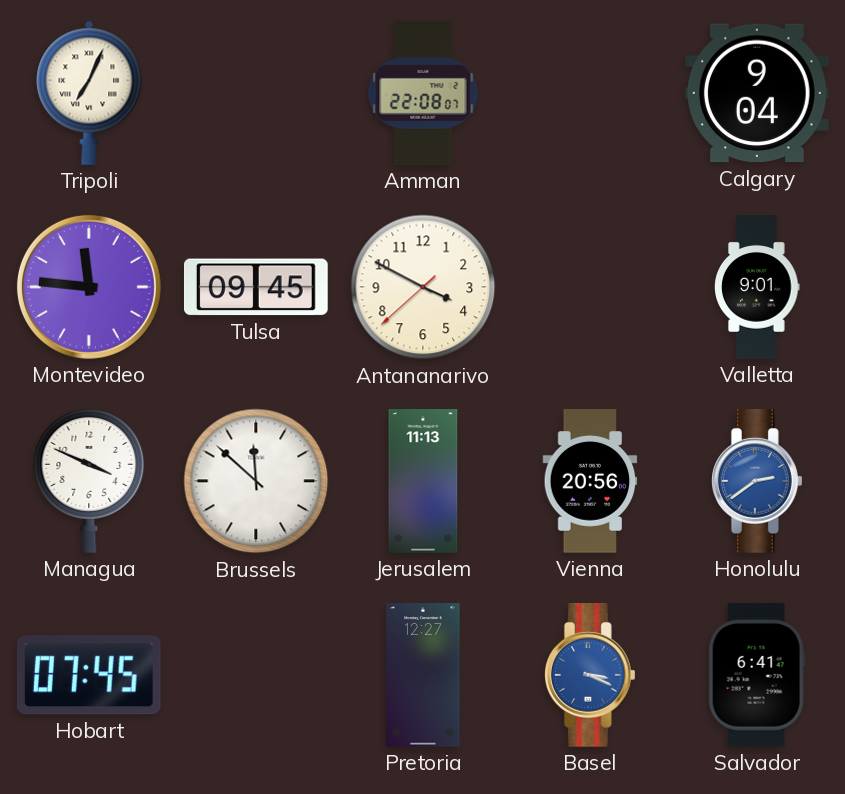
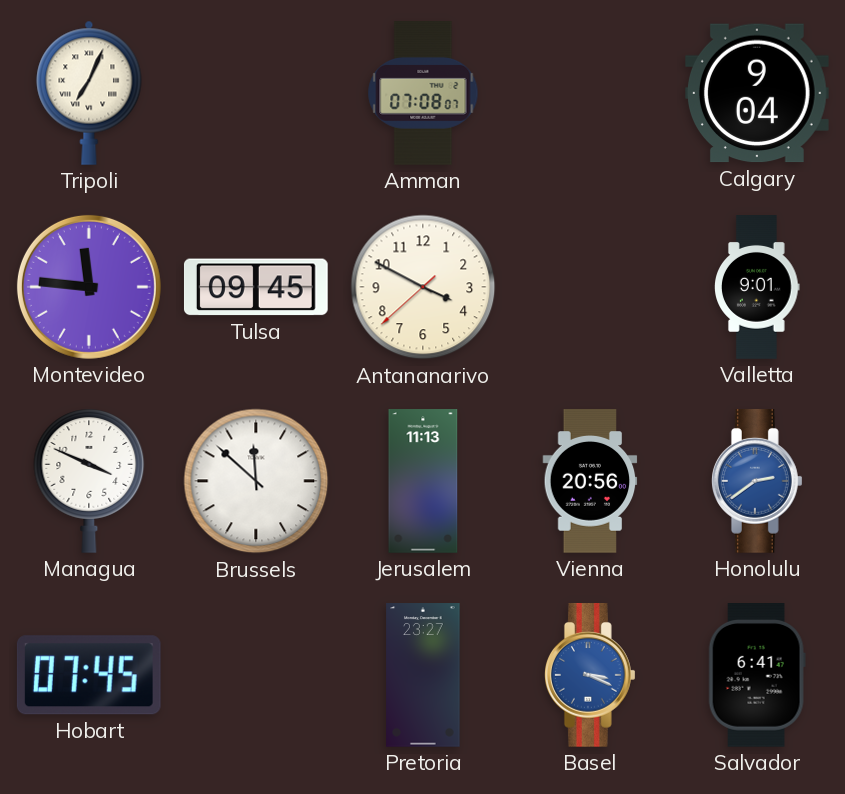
Amman: 22:08 -> 07:08 (423, 93)
Pretoria: 12:27 -> 23:27 (423, 675)
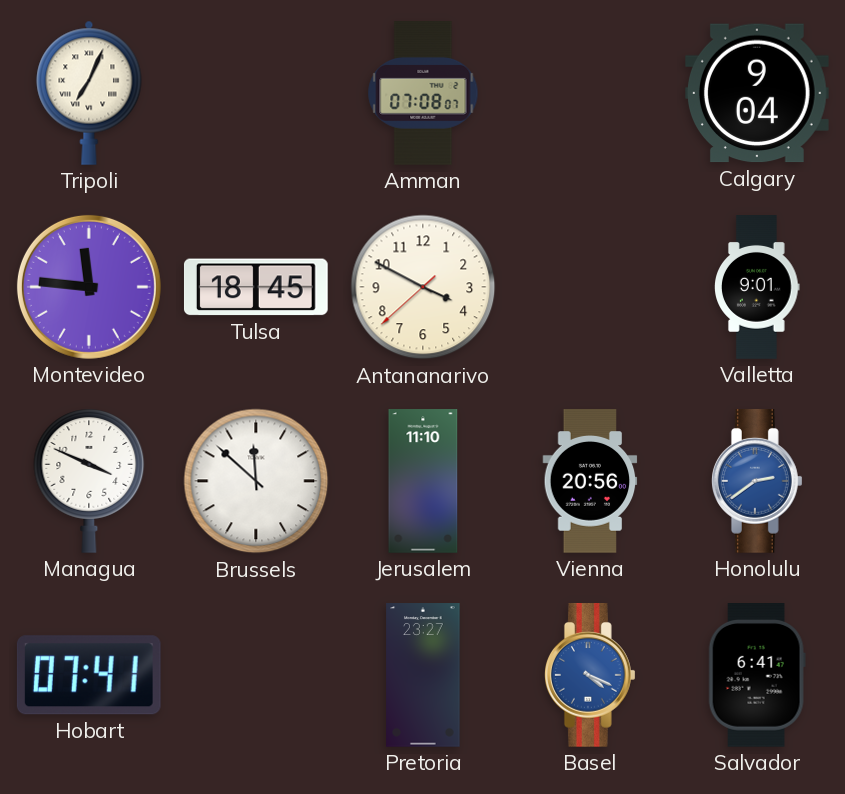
Tulsa: 09:45 -> 18:45 (256, 287)
Jerusalem: 11:13 -> 11:10 (423, 481)
Hobart: 07:45 -> 07:41 (89, 675)
Basel: 3:19 -> 4:19 (591, 676)
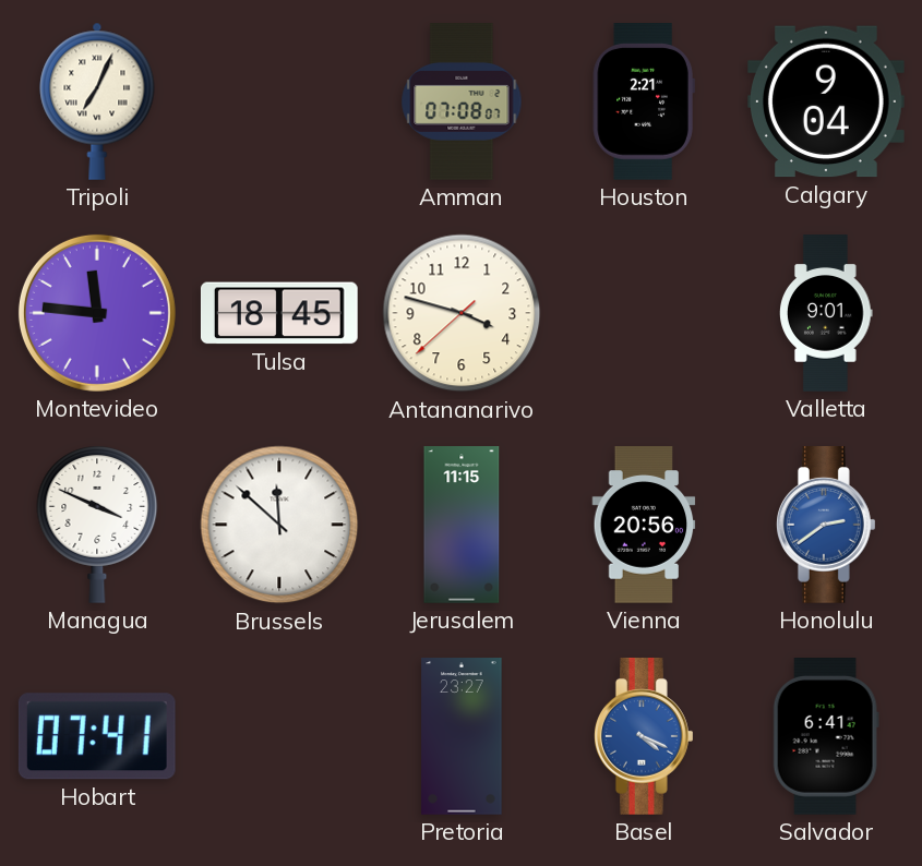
Houston: none -> 2:21 (644, 103)
Antananarivo: 3:49 -> 3:47 (462, 313)
Jerusalem: 11:10 -> 11:15 (462, 525)
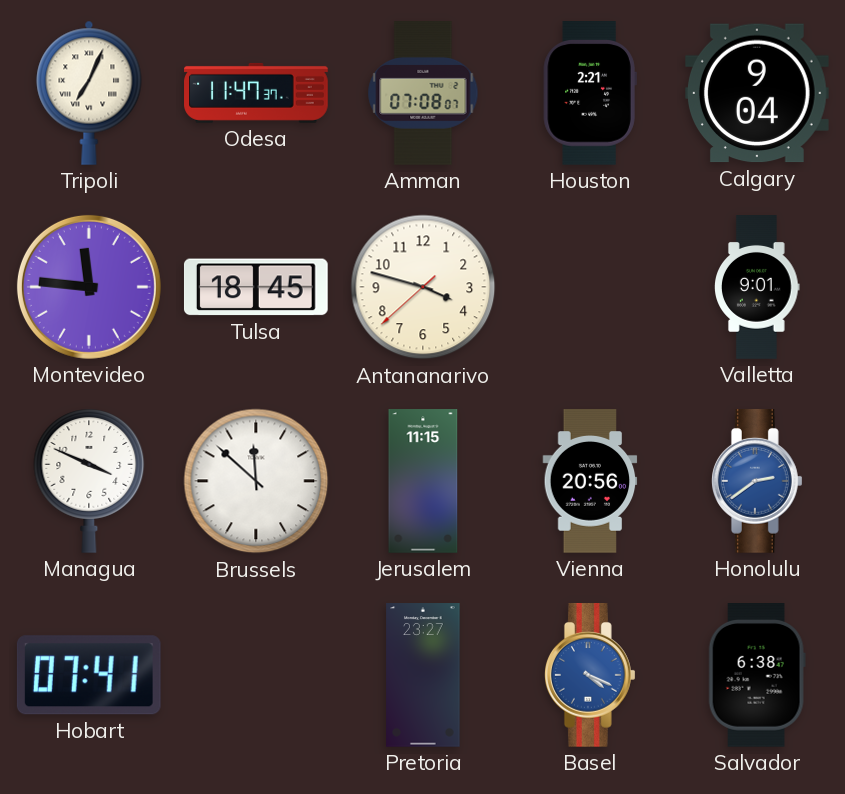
Odesa: none -> 11:47 (256, 93)
Salvador: 6:41 -> 6:38 (757, 676)
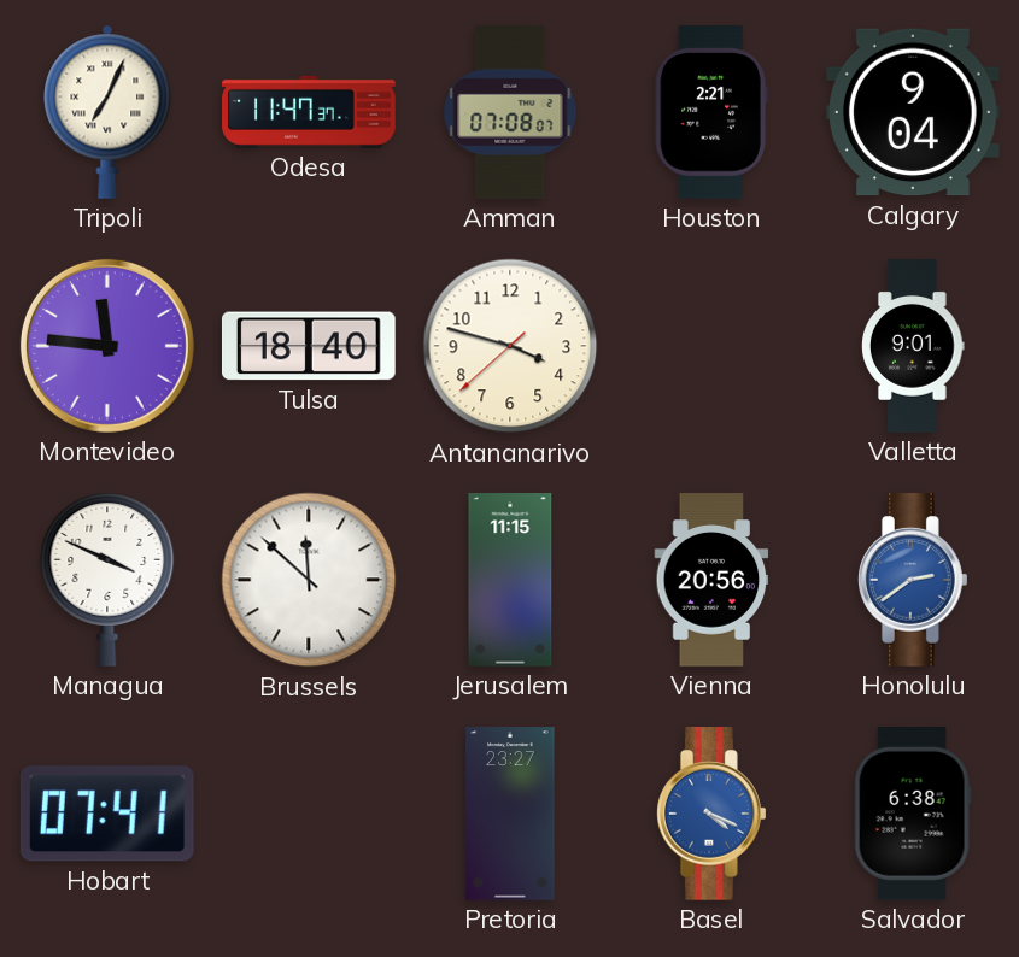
Tulsa: 18:45 -> 18:40 (309, 346)
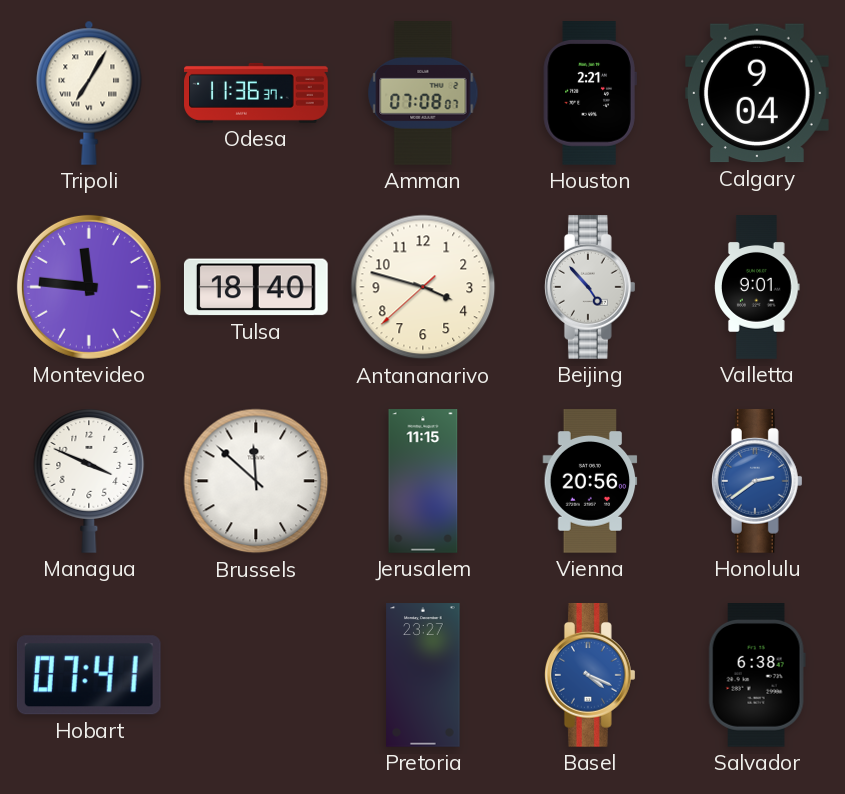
Tripoli: 7:04 -> 7:05 (89, 93)
Odesa: 11:47 -> 11:36 (256, 93)
Beijing: none -> 4:53 (591, 288)
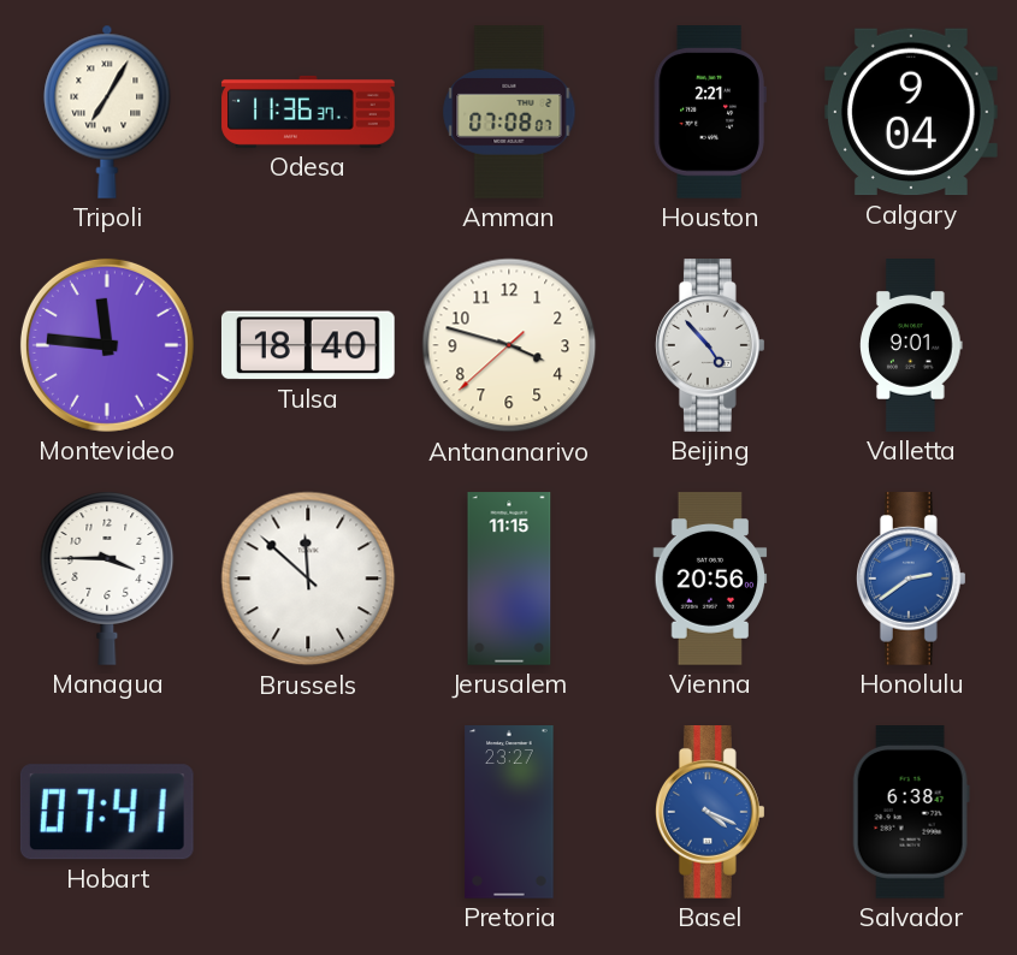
Managua: 3:49 -> 3:45 (107, 579)
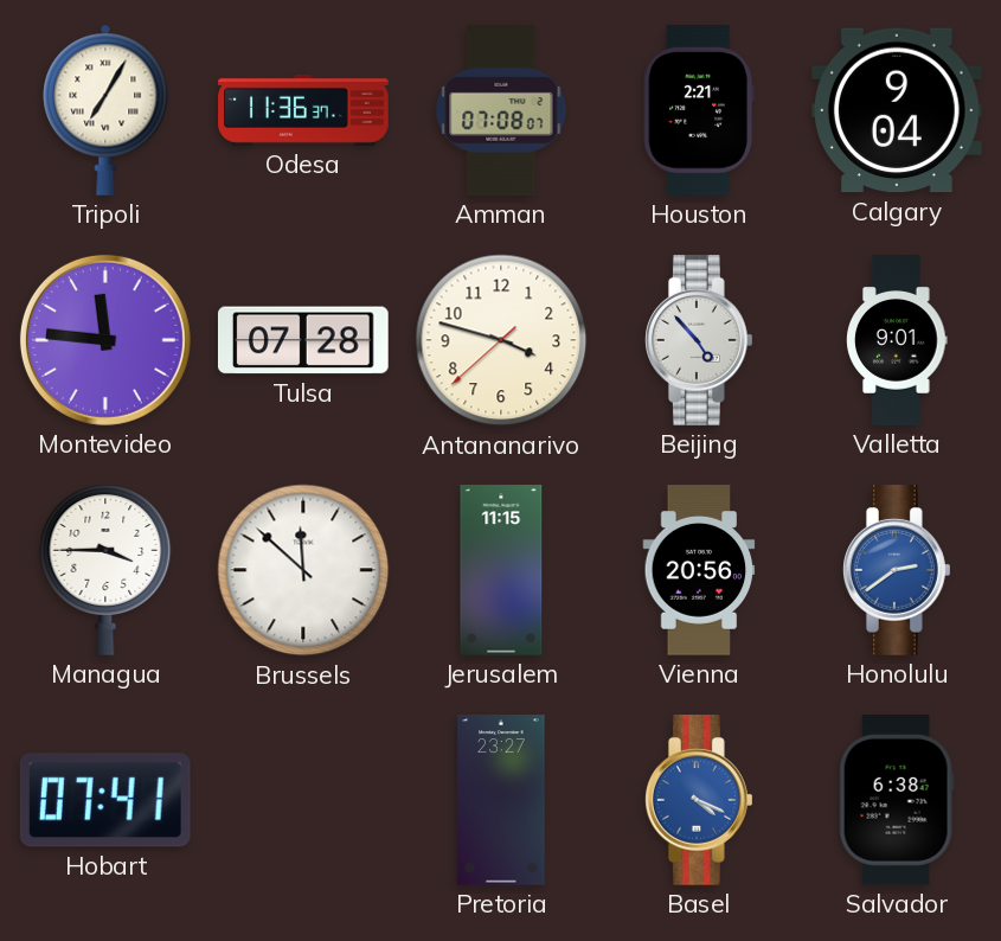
Tulsa: 18:40 -> 07:28 (303, 340)
